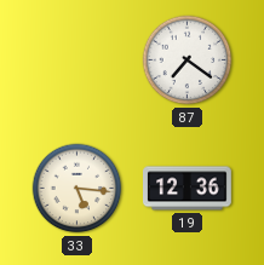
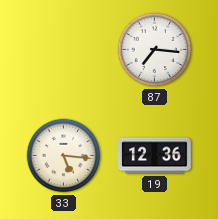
87: 7:21 -> 7:16 (155, 50)
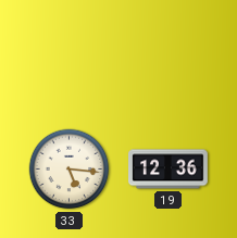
87: 7:16 -> none (155, 50)
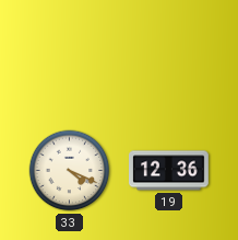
33: 5:16 -> 4:19 (70, 171)
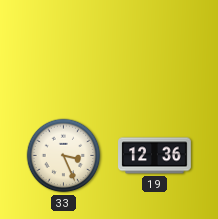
33: 4:19 -> 3:26 (64, 156)
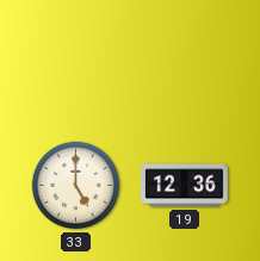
33: 3:26 -> 5:00 (76, 186)
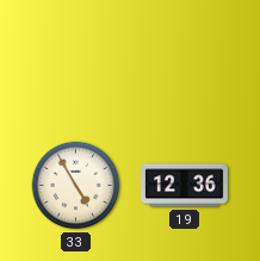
33: 5:00 -> 4:55 (76, 186)
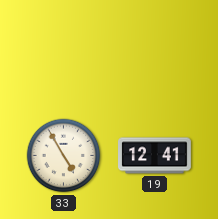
19: 12:36 -> 12:41 (155, 156)
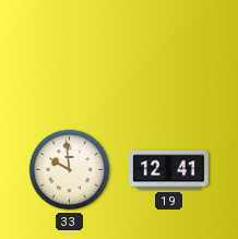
33: 4:55 -> 9:59 (70, 170)
